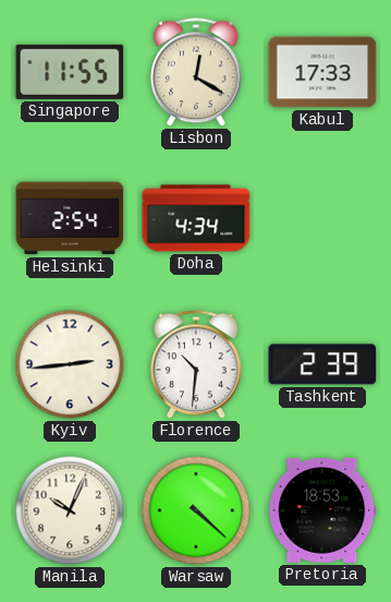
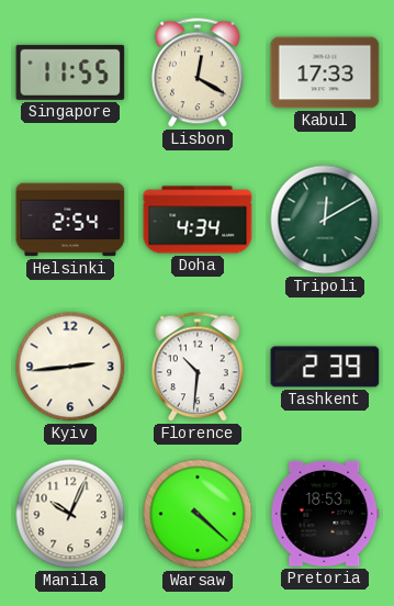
Tripoli: none -> 12:10 (325, 220)
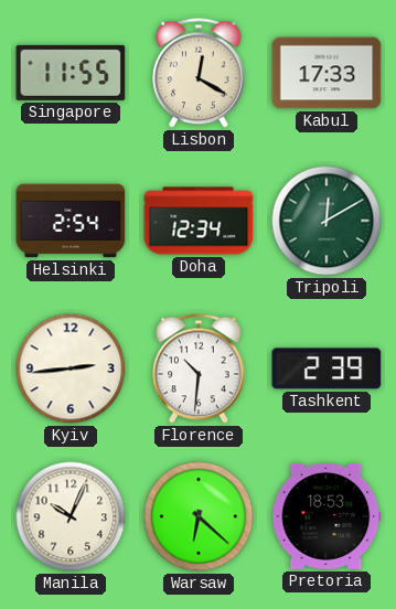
Doha: 4:34 -> 12:34 (199, 221)
Warsaw: 4:22 -> 6:22 (199, 516)
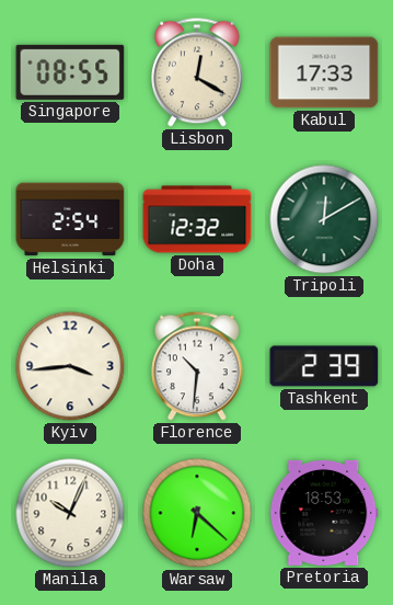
Singapore: 11:55 -> 08:55 (70, 72)
Doha: 12:34 -> 12:32 (197, 219)
Kyiv: 2:44 -> 3:44 (70, 366)
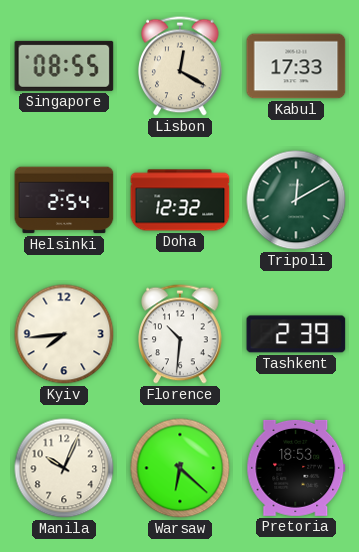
Kyiv: 3:44 -> 7:44 (64, 334)
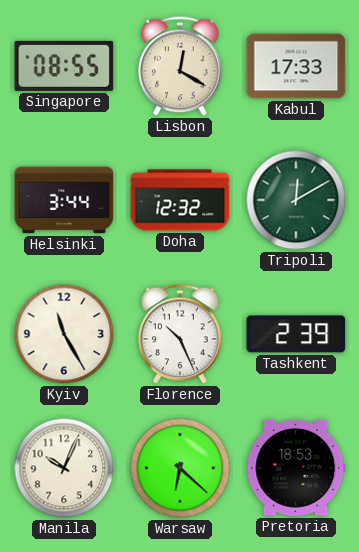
Helsinki: 2:54 -> 3:44 (64, 200)
Kyiv: 7:44 -> 11:25 (64, 334)
Florence: 10:31 -> 10:26 (180, 334)
